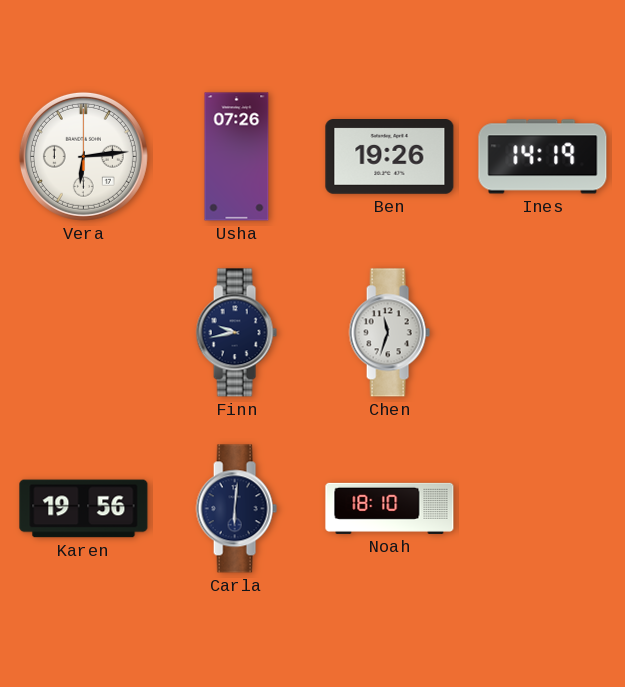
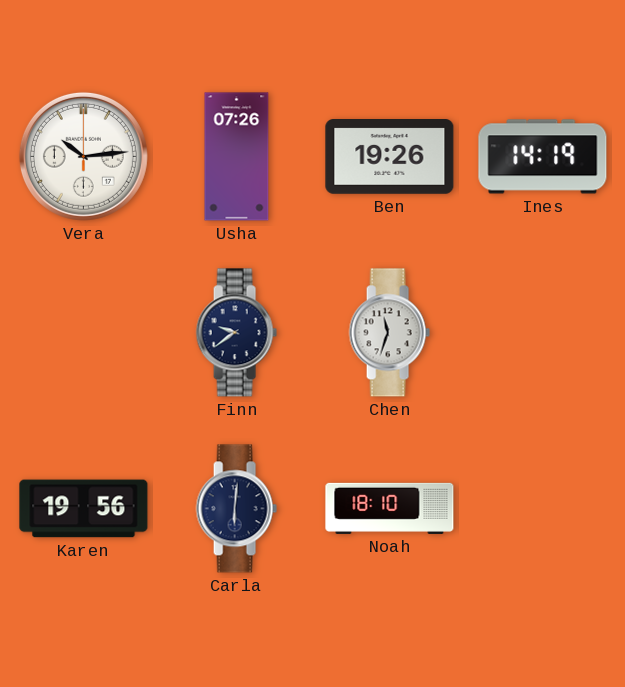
Vera: 6:14 -> 10:14 (83, 156)
Finn: 9:43 -> 9:39 (236, 333)
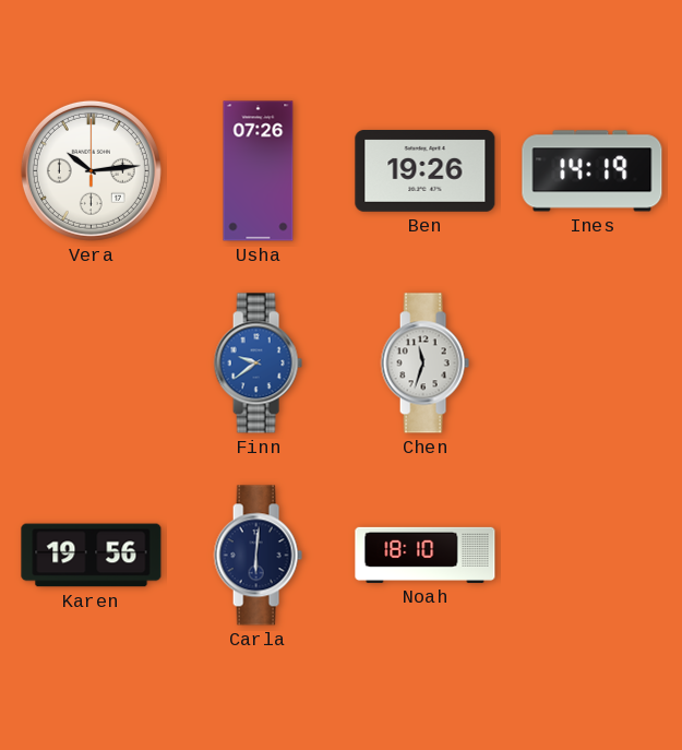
Finn dial: navy -> blue (258, 364)
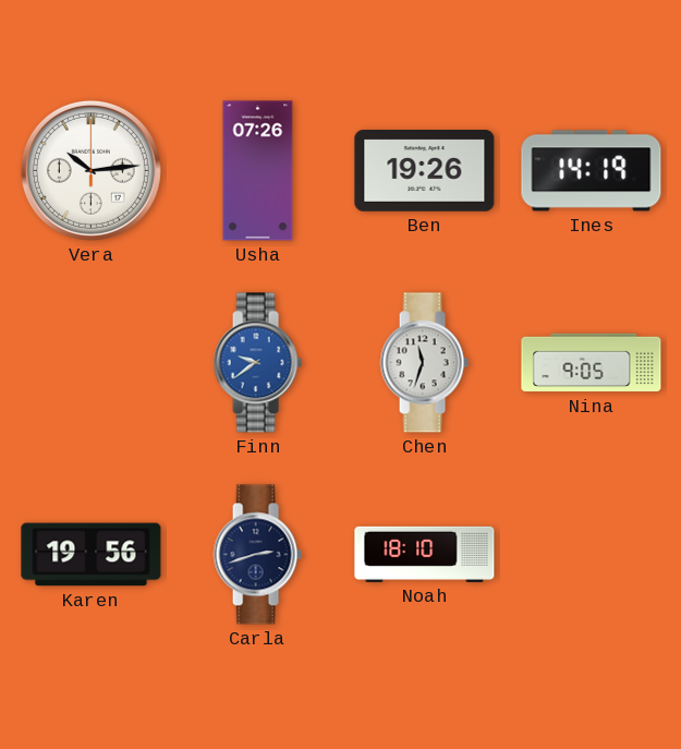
Nina: none -> 9:05 (592, 363)
Carla: 6:01 -> 2:42 (257, 555)
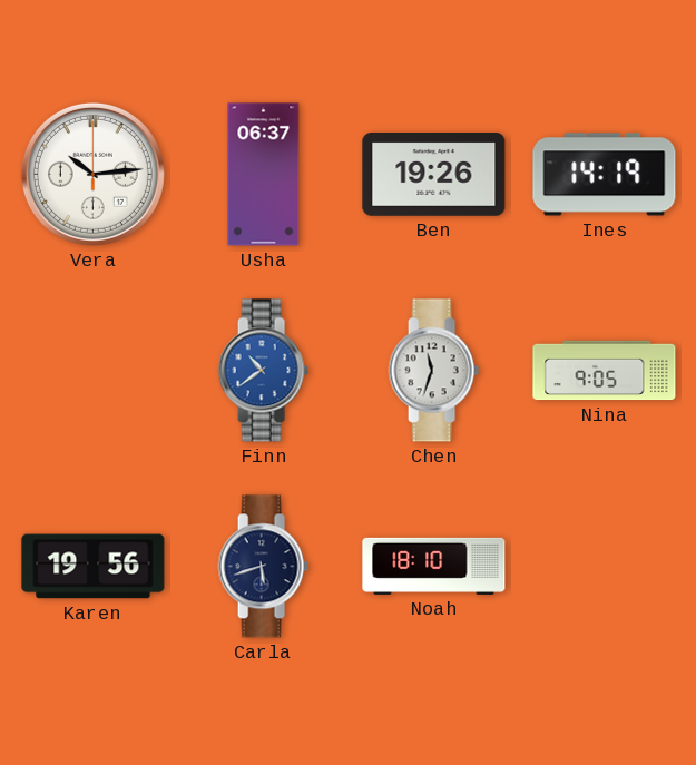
Usha: 07:26 -> 06:37 (264, 175)
Finn: 9:39 -> 10:39 (263, 371)
Carla: 2:42 -> 5:42 (263, 567)
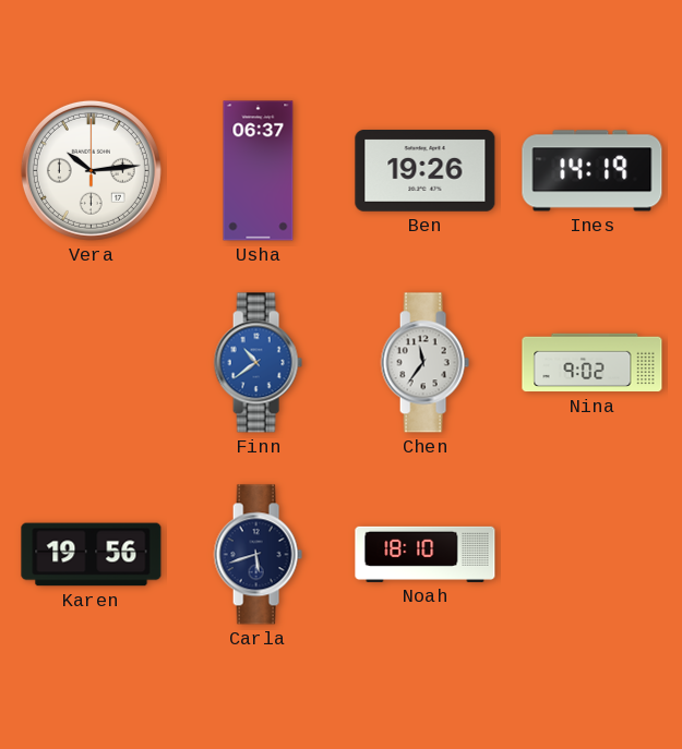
Chen: 11:33 -> 11:36 (424, 363)
Nina: 9:05 -> 9:02 (593, 363)
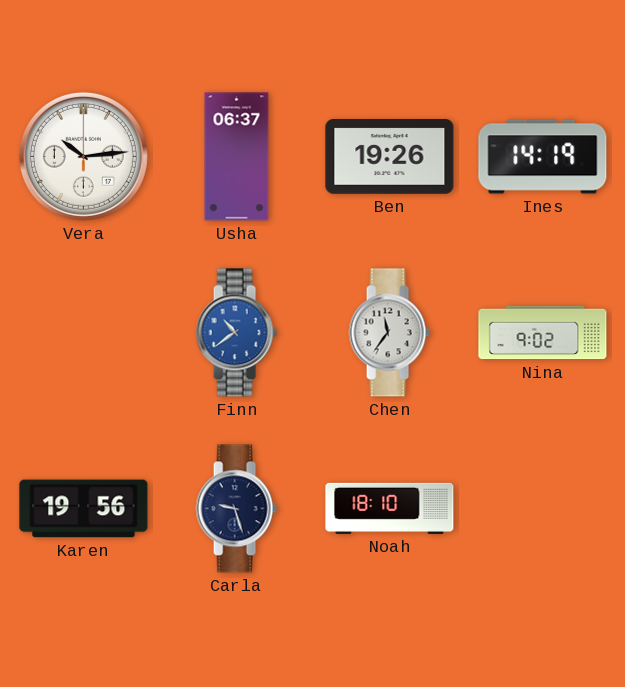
Carla: 5:42 -> 9:27 (236, 509)
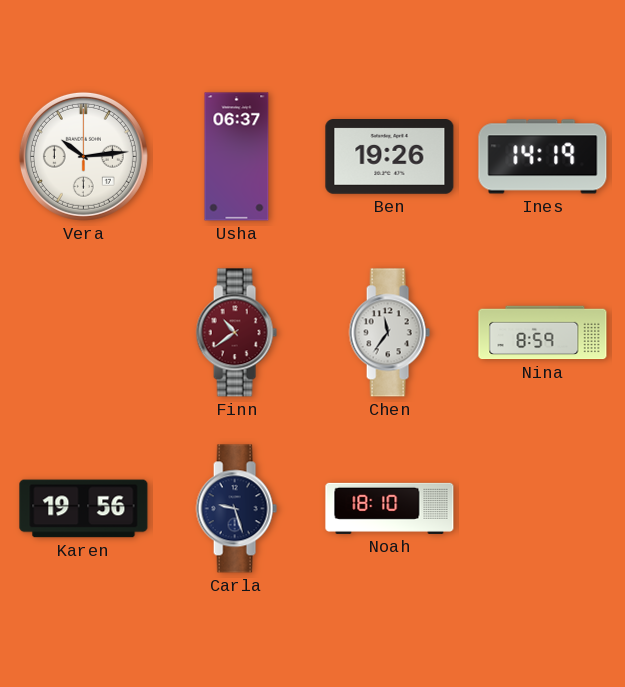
Finn dial: blue -> burgundy (236, 333)
Nina: 9:02 -> 8:59 (543, 333)
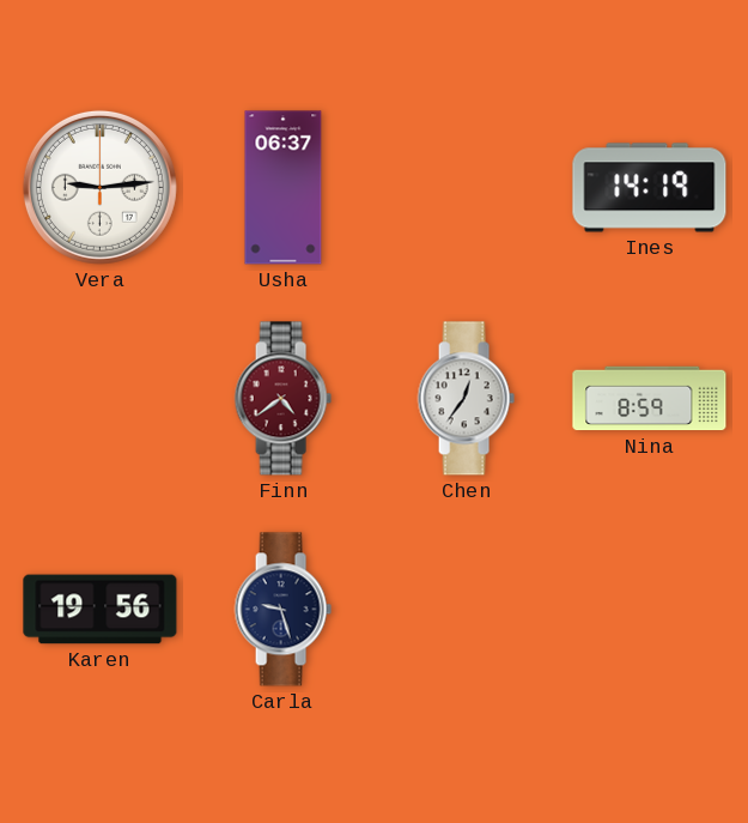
Vera: 10:14 -> 9:14 (99, 187)
Ben: 19:26 -> none (390, 157)
Finn: 10:39 -> 4:39 (282, 399)
Chen: 11:36 -> 12:36 (466, 399)
Noah: 18:10 -> none (390, 508)
